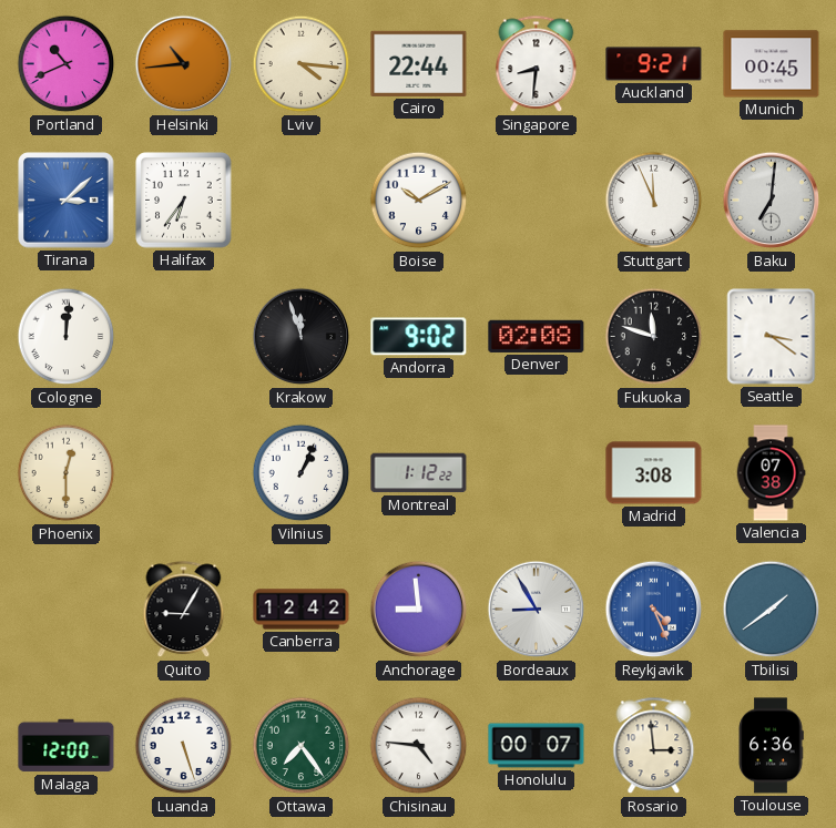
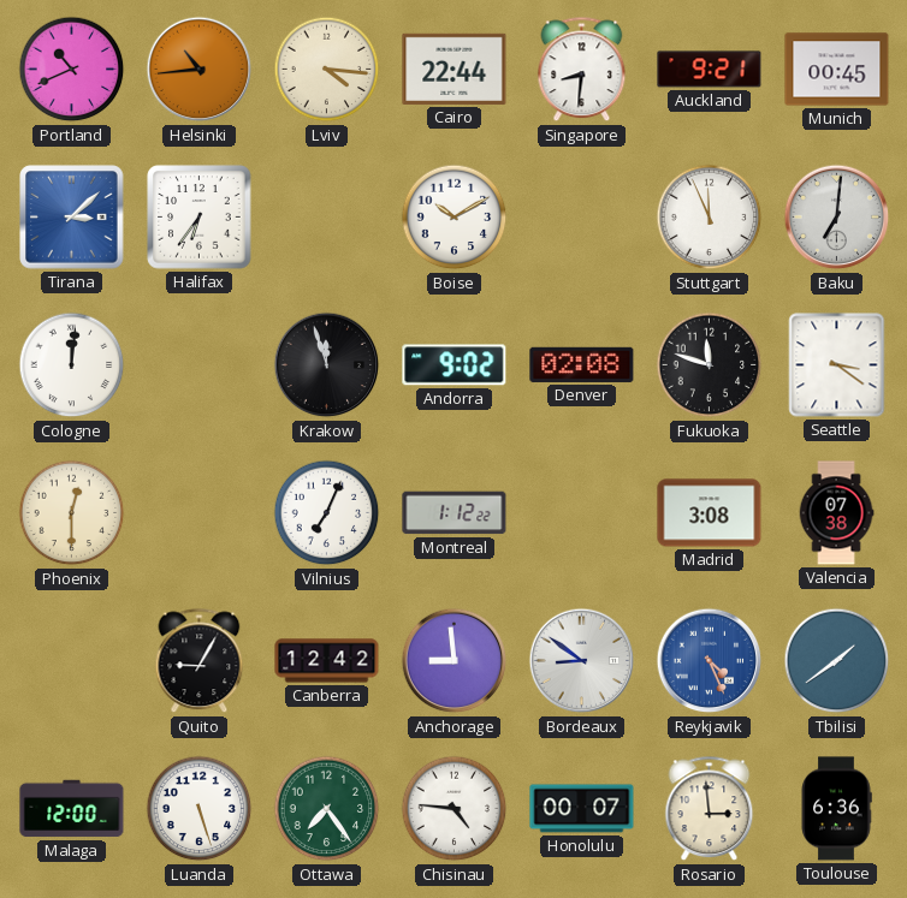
Vilnius: 1:04 -> 7:04 (327, 513)
Bordeaux: 8:55 -> 8:51 (582, 661)
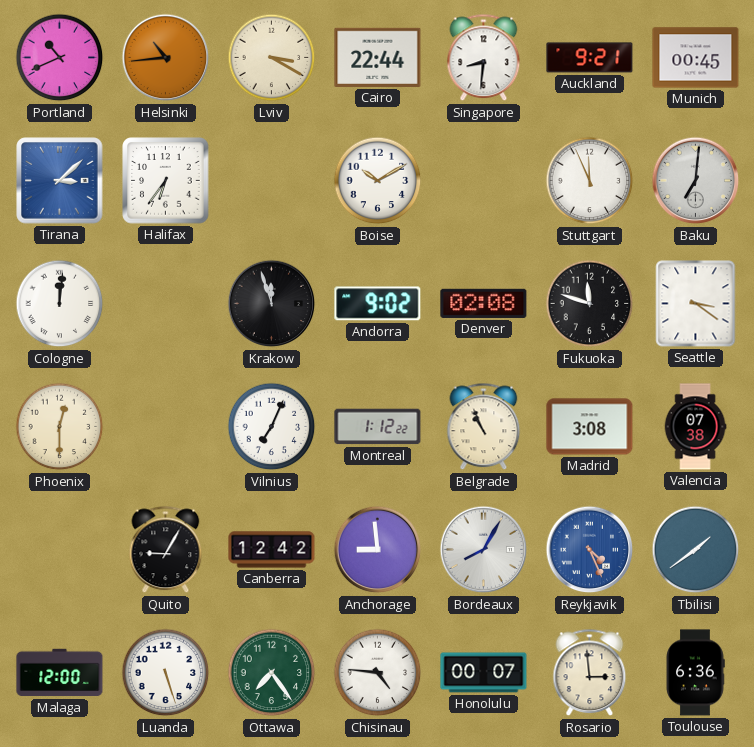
Lviv: 4:16 -> 3:20 (272, 58)
Belgrade: none -> 10:56 (484, 427)
Bordeaux: 8:51 -> 8:05 (484, 550)
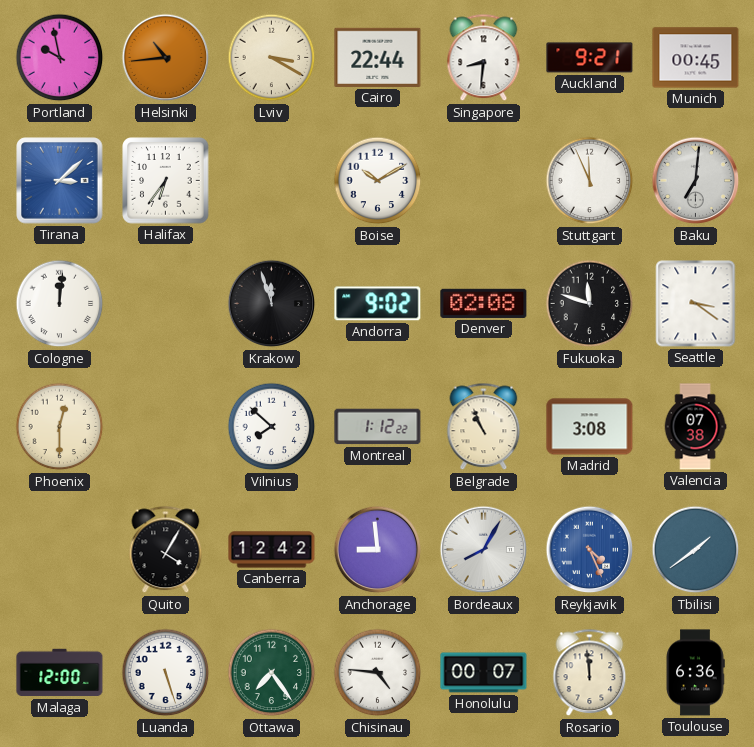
Portland: 10:41 -> 9:58 (60, 58)
Vilnius: 7:04 -> 7:52 (272, 427)
Quito: 9:05 -> 4:05 (166, 550)
Rosario: 2:59 -> 11:59 (590, 673)
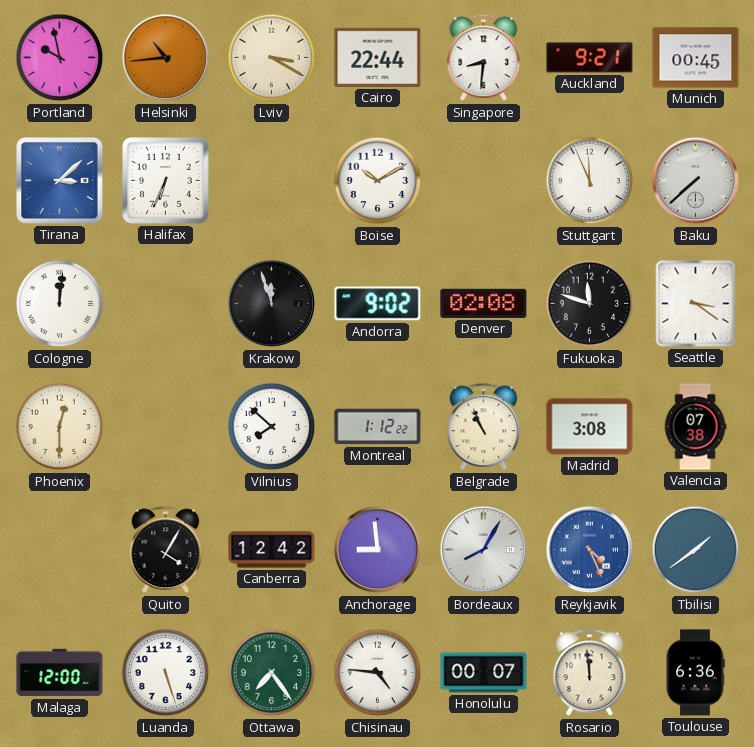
Halifax: 6:36 -> 6:34 (166, 181)
Baku: 7:01 -> 7:38 (696, 181)
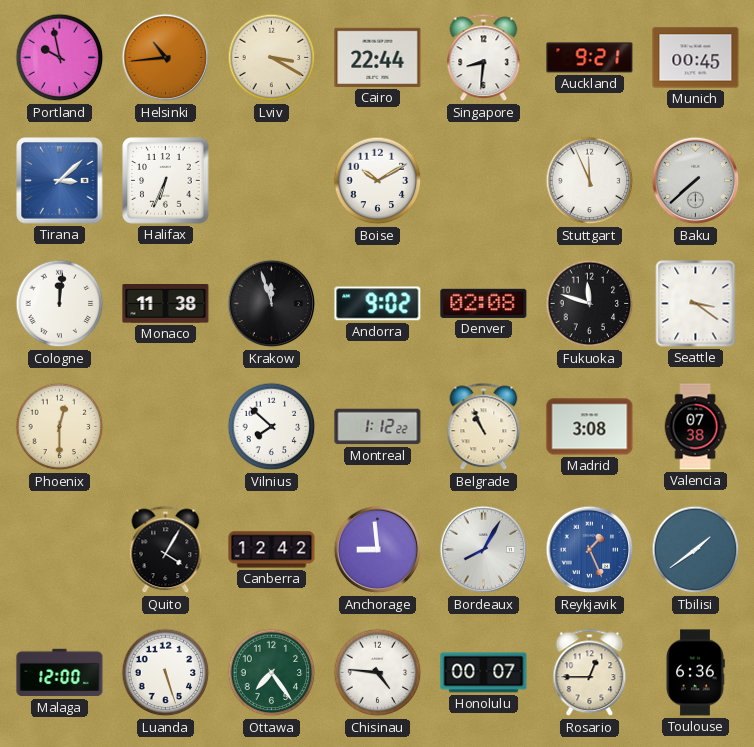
Monaco: none -> 11:38 (166, 304)
Reykjavik: 4:26 -> 1:26 (590, 550)
Rosario: 11:59 -> 12:45 (590, 673)
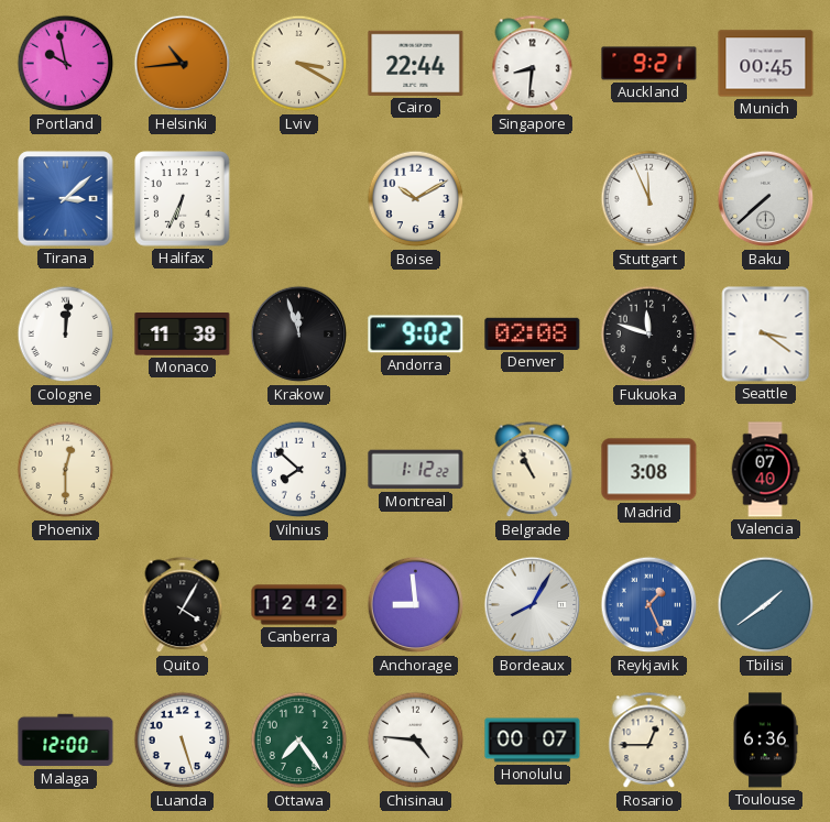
Valencia: 07:38 -> 07:40 (765, 470)
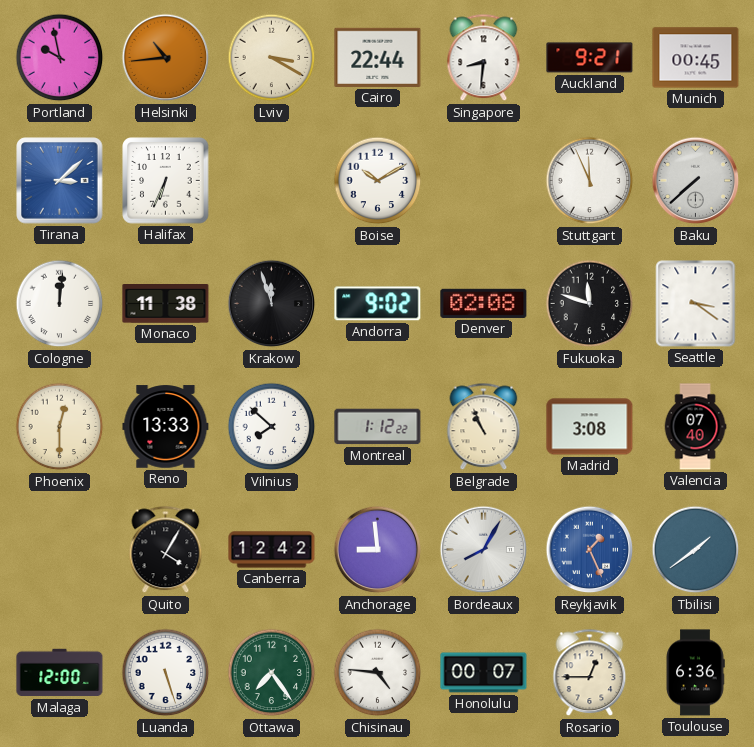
Reno: none -> 13:33 (166, 427)
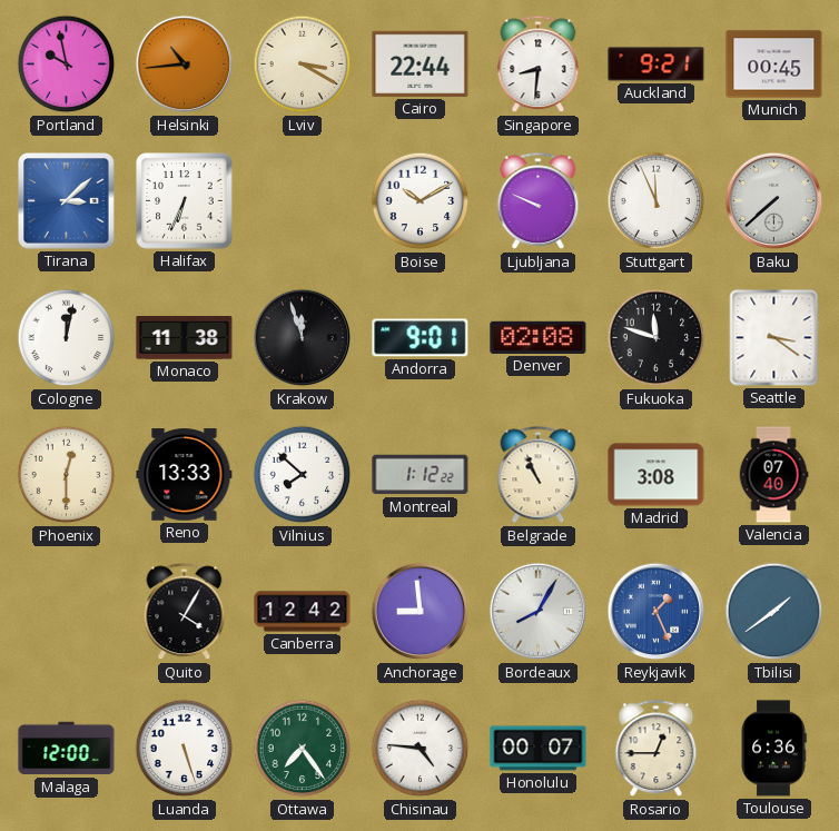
Ljubljana: none -> 9:49 (539, 201)
Cologne: 12:01 -> 12:02 (67, 338)
Andorra: 9:02 -> 9:01 (421, 338)
